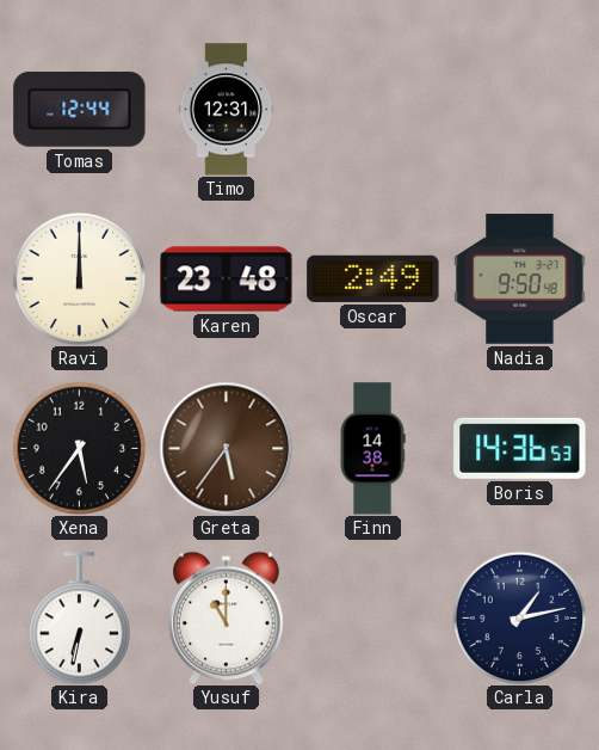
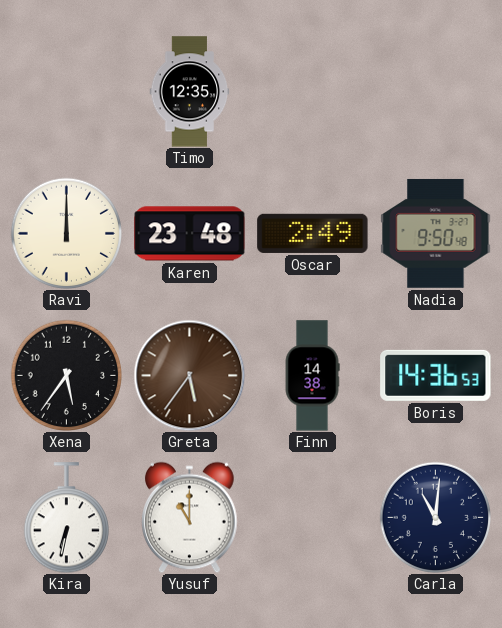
Tomas: 12:44 -> none (80, 109)
Timo: 12:31 -> 12:35 (190, 92)
Carla: 1:13 -> 11:01 (435, 517)
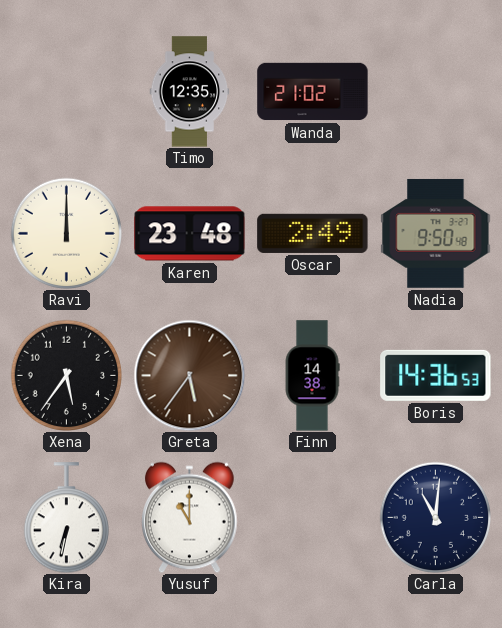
Wanda: none -> 21:02 (313, 92)
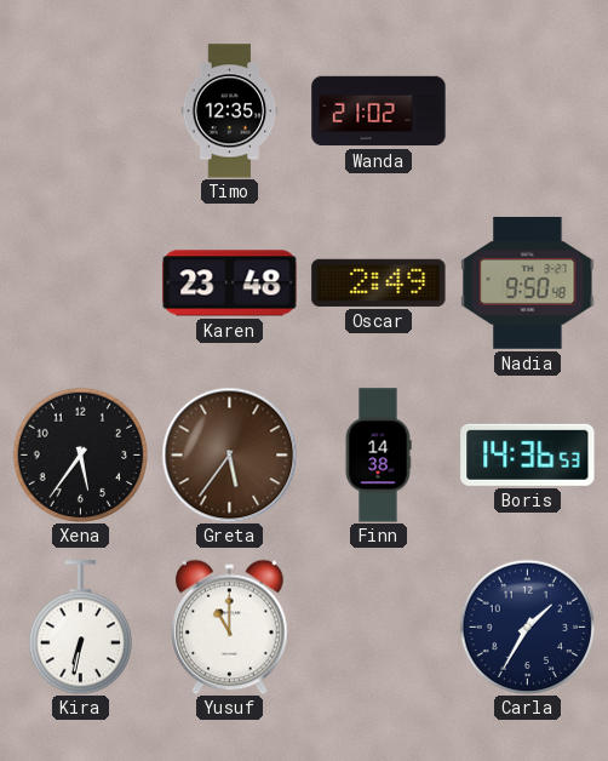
Ravi: 12:00 -> none (66, 233)
Carla: 11:01 -> 1:35 (527, 626)
